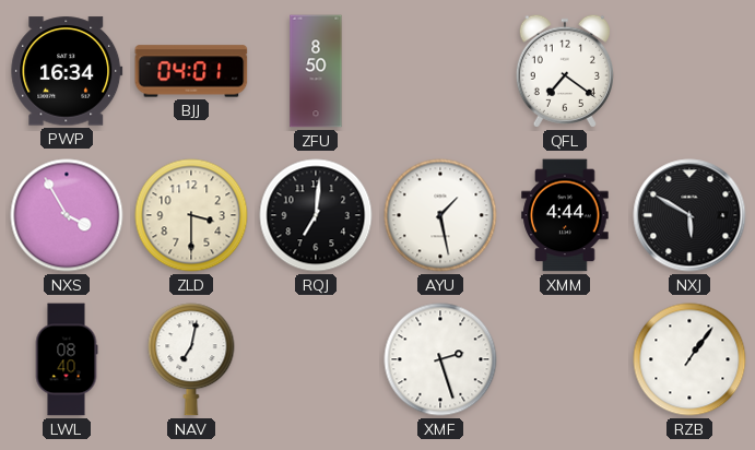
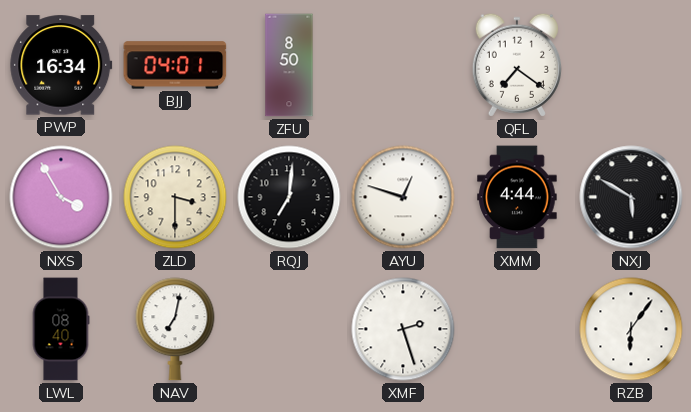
AYU: 1:28 -> 12:48 (403, 197)
RZB: 1:06 -> 6:06 (631, 329)
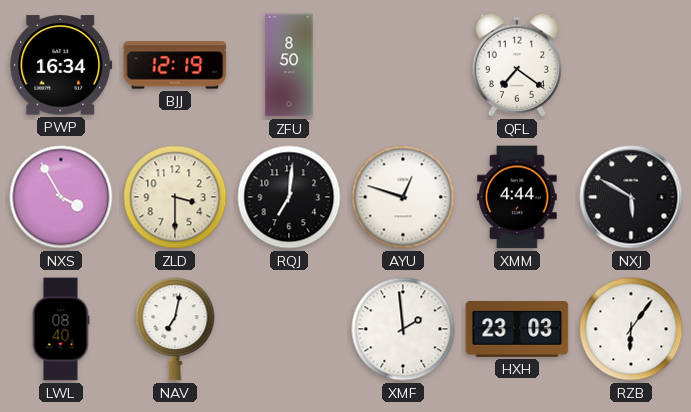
BJJ: 04:01 -> 12:19 (175, 65)
XMF: 2:27 -> 1:59 (403, 329)
HXH: none -> 23:03 (517, 329)
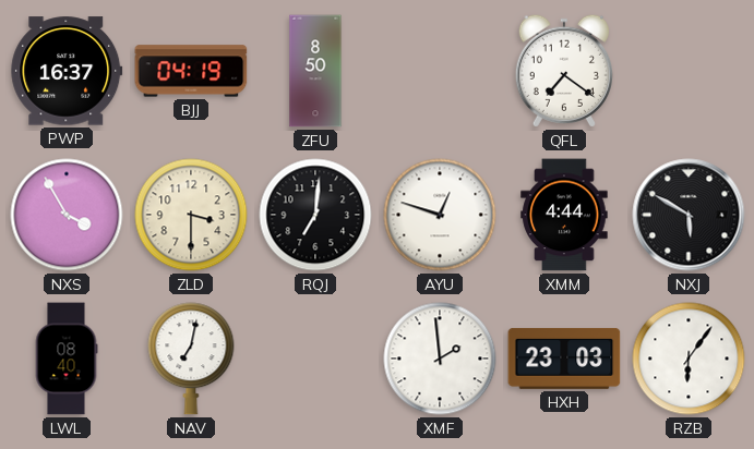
PWP: 16:34 -> 16:37 (67, 71)
BJJ: 12:19 -> 04:19 (191, 71)
